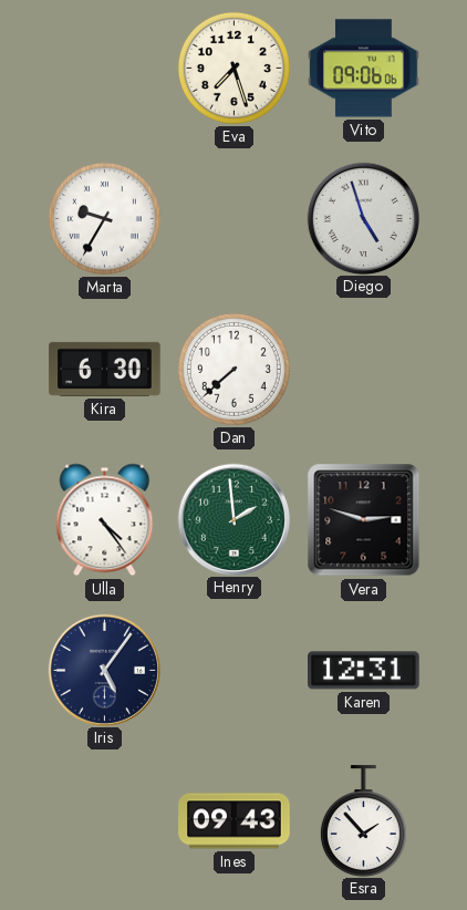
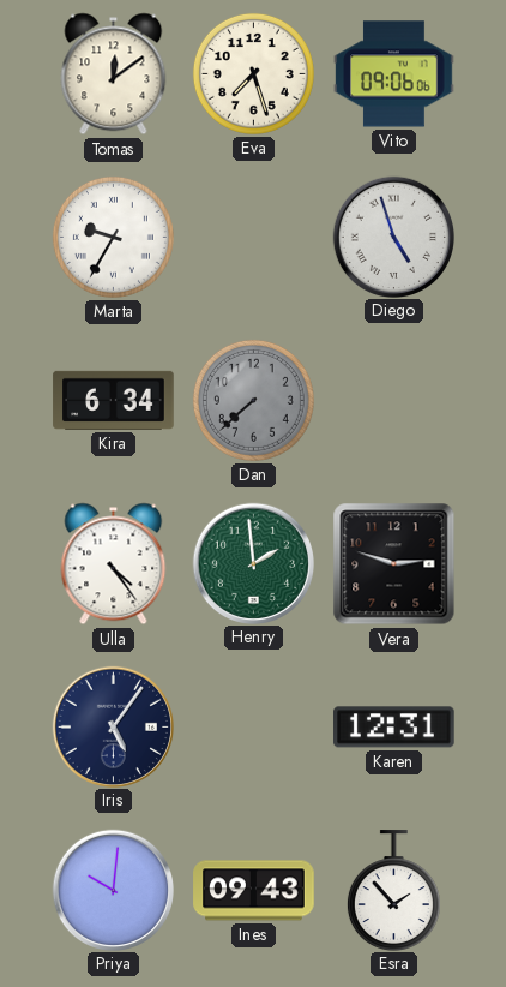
Tomas: none -> 12:09 (114, 74)
Kira: 6:30 -> 6:34 (114, 400)
Dan dial: white -> grey (253, 400)
Priya: none -> 10:01 (113, 890)
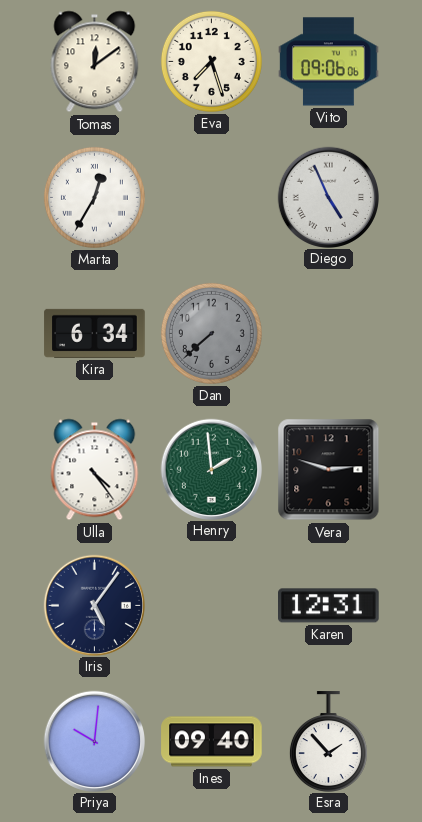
Marta: 9:35 -> 12:35 (94, 197)
Diego: 4:57 -> 4:56 (328, 197)
Ines: 09:43 -> 09:40 (212, 742)
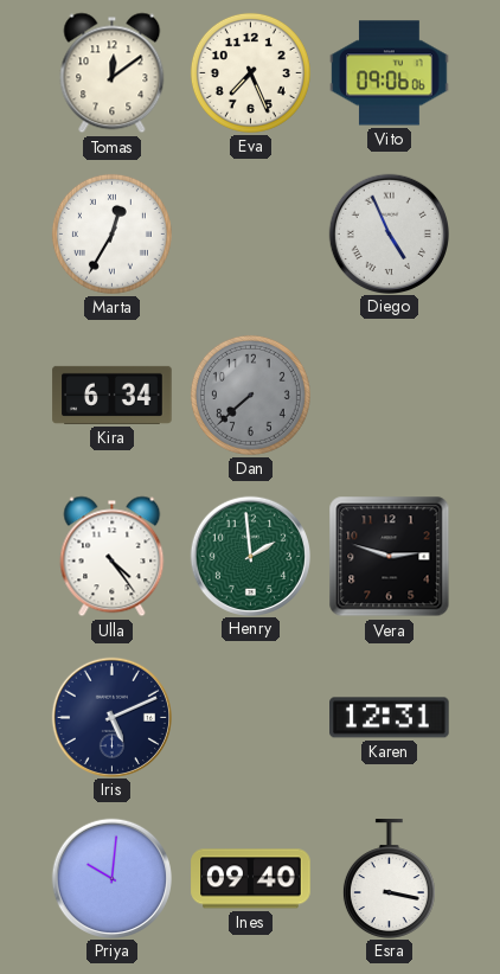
Eva: 7:27 -> 7:26 (250, 72)
Iris: 5:06 -> 5:11 (111, 717)
Esra: 1:53 -> 3:17 (389, 878)
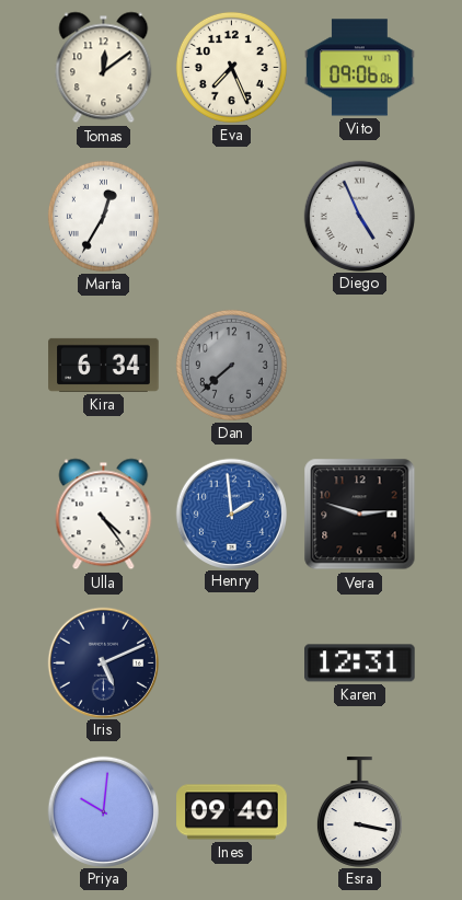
Henry dial: green -> blue (231, 514)
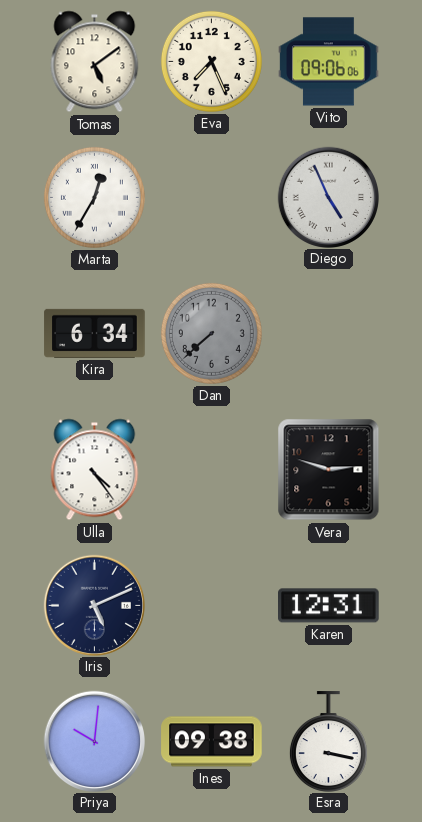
Tomas: 12:09 -> 5:09 (95, 62)
Henry: 1:59 -> none (231, 514)
Ines: 09:40 -> 09:38 (212, 742)
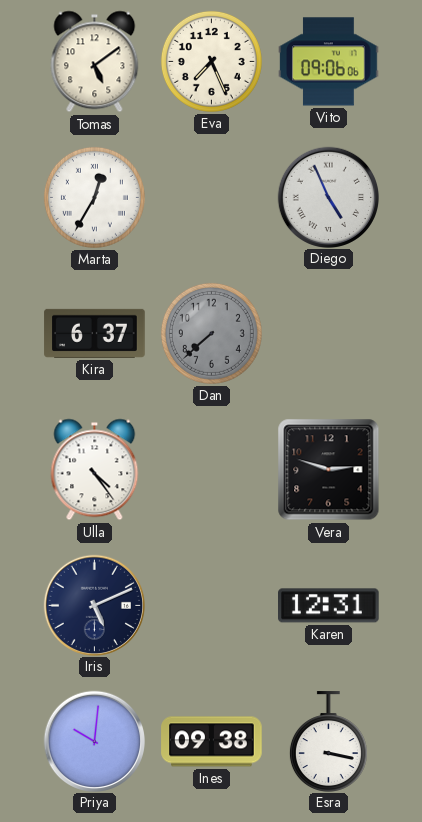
Kira: 6:34 -> 6:37 (95, 333)
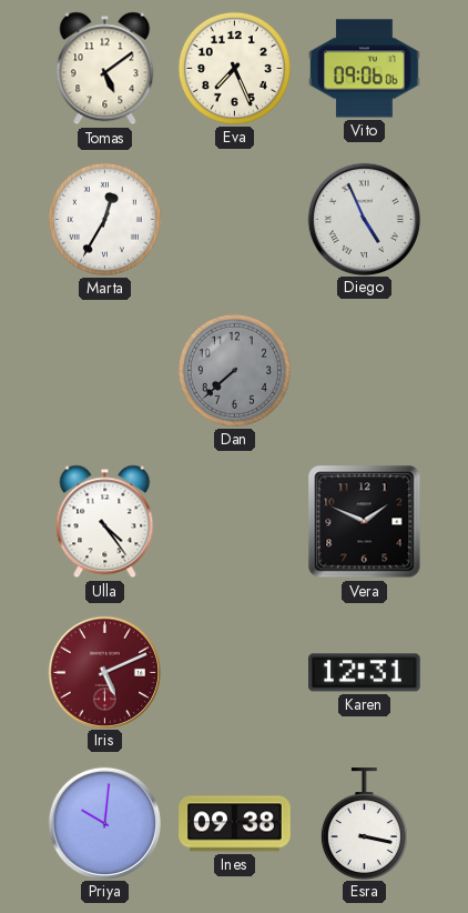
Kira: 6:37 -> none (95, 333)
Vera: 2:48 -> 1:49 (365, 522)
Iris dial: navy -> burgundy (104, 672)
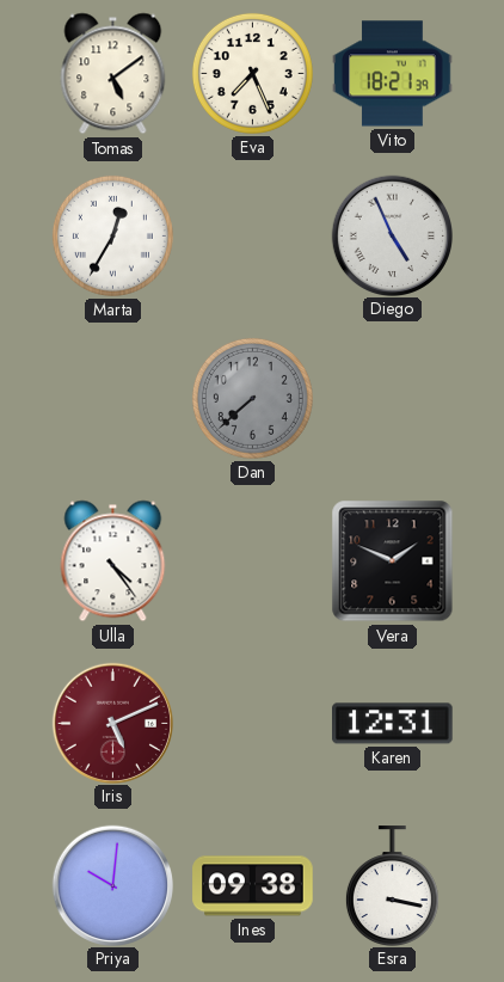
Vito: 09:06 -> 18:21 (393, 74)
